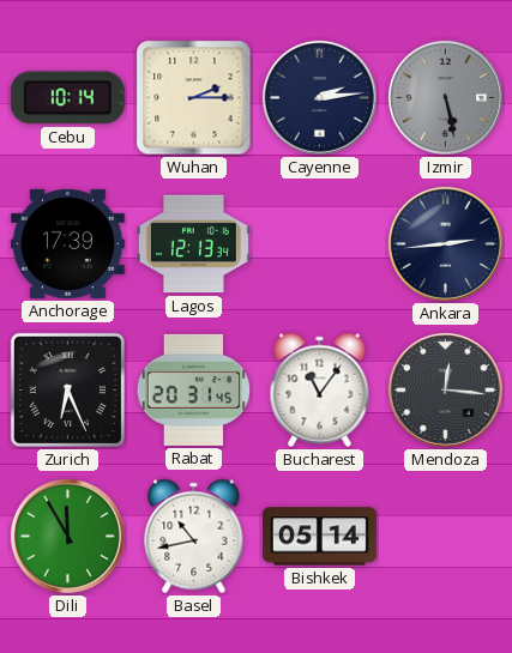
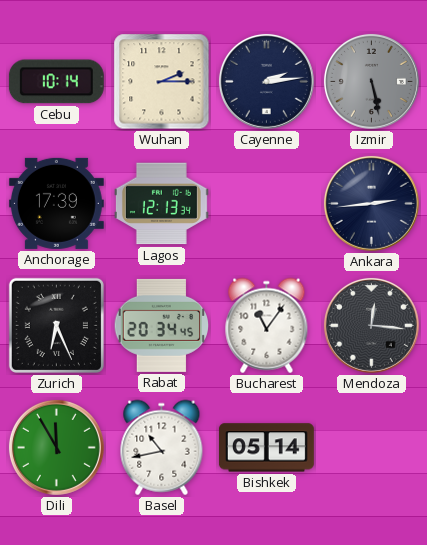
Rabat: 20:31 -> 20:34 (162, 325)
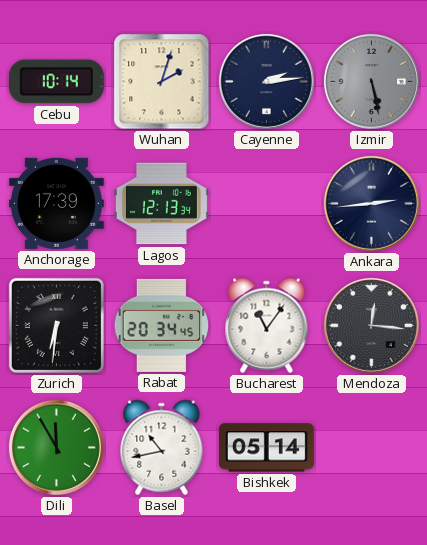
Wuhan: 2:15 -> 2:03 (162, 82)
Zurich: 6:26 -> 6:31 (56, 325)
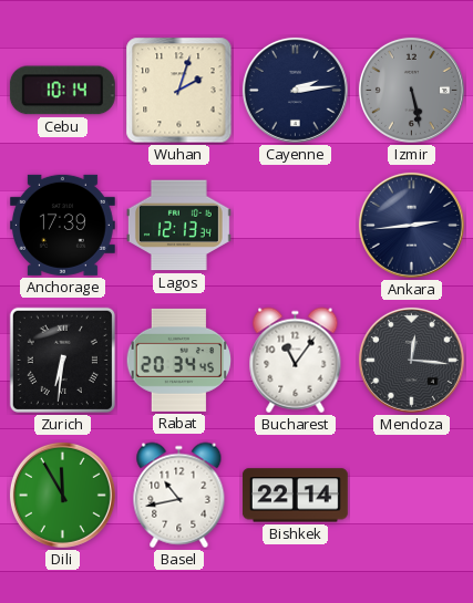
Bishkek: 05:14 -> 22:14 (295, 496)
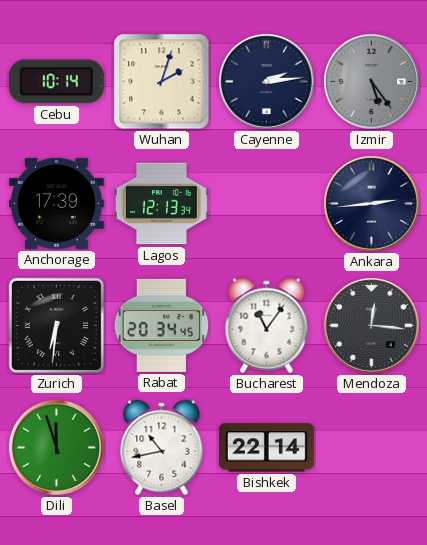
Izmir: 5:28 -> 5:24 (371, 81)
Dili: 11:55 -> 11:57 (56, 447)
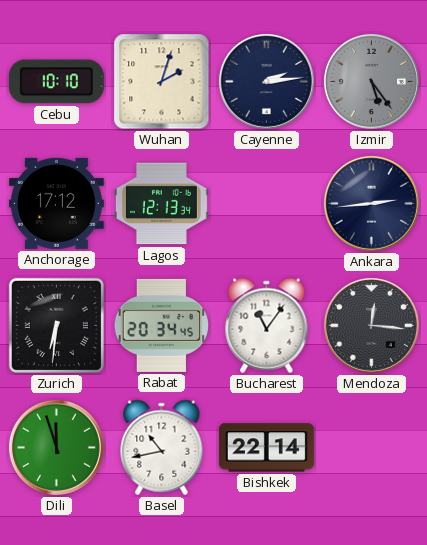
Cebu: 10:14 -> 10:10 (56, 82)
Anchorage: 17:39 -> 17:12 (56, 203)
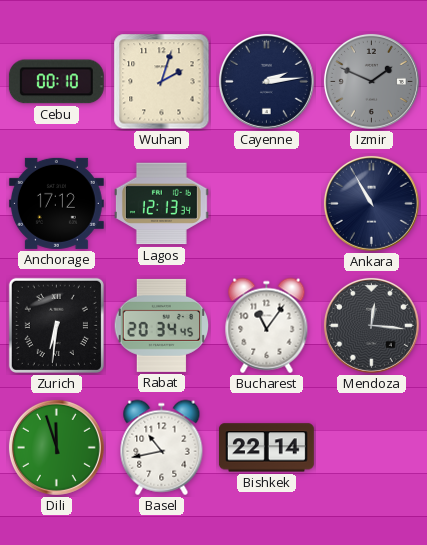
Cebu: 10:10 -> 00:10 (56, 82)
Izmir: 5:24 -> 1:49 (371, 81)
Ankara: 2:44 -> 10:55 (371, 203)
